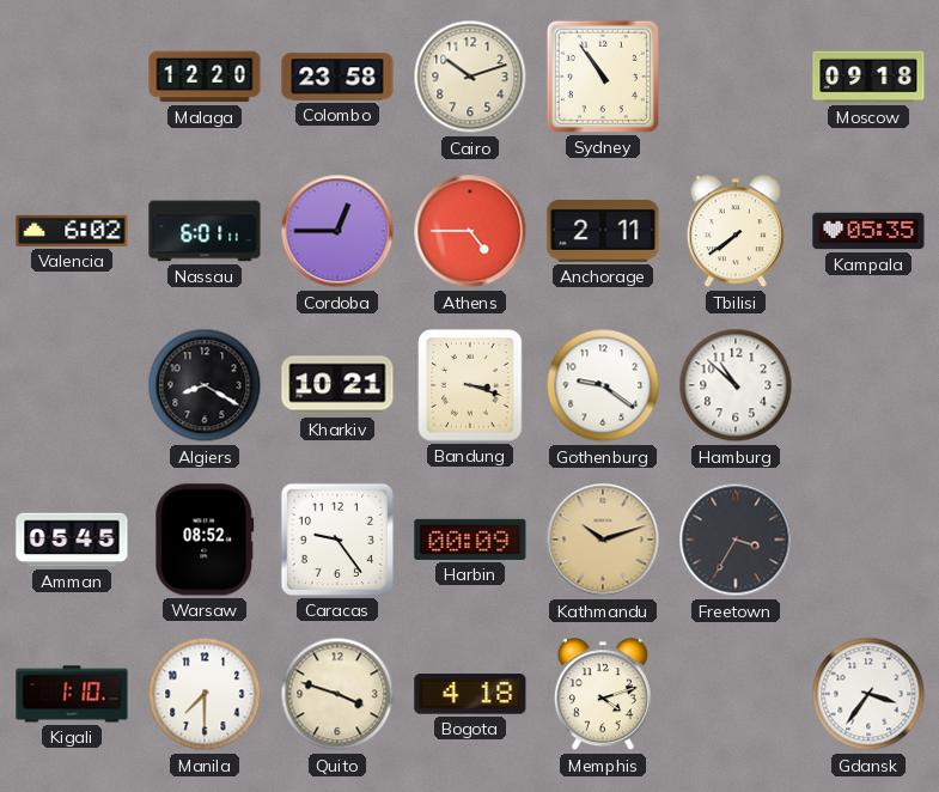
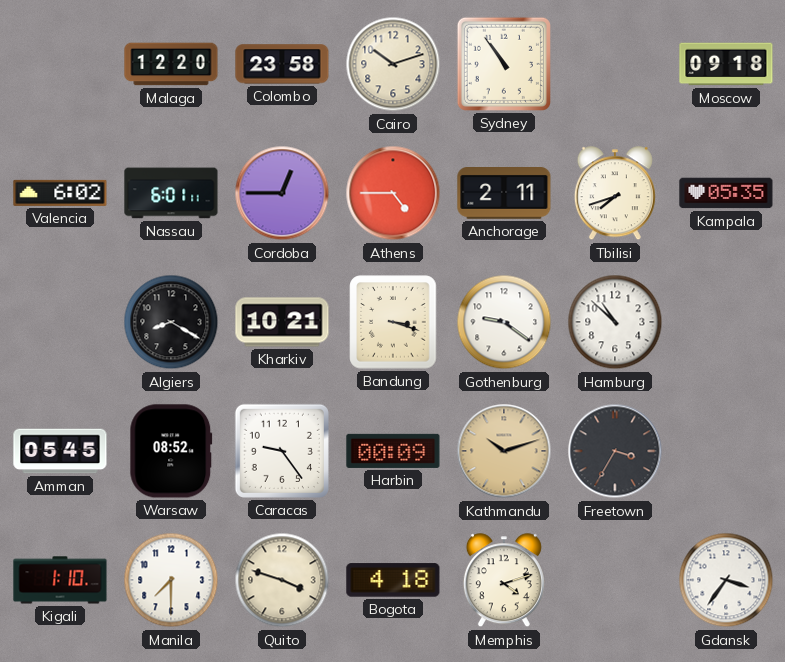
Tbilisi: 7:39 -> 7:42 (615, 194)
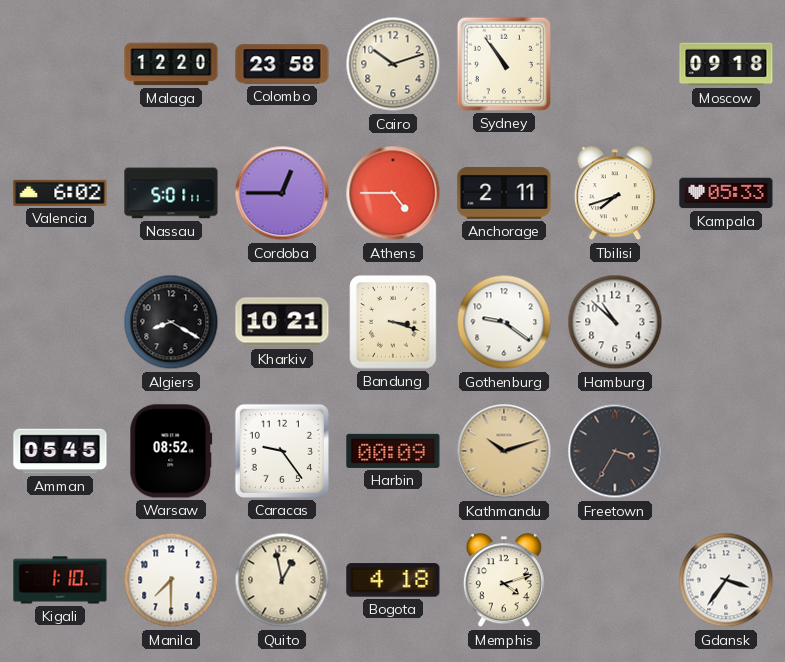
Nassau: 6:01 -> 5:01 (171, 193)
Kampala: 05:35 -> 05:33 (726, 193)
Quito: 3:48 -> 12:58 (282, 580)
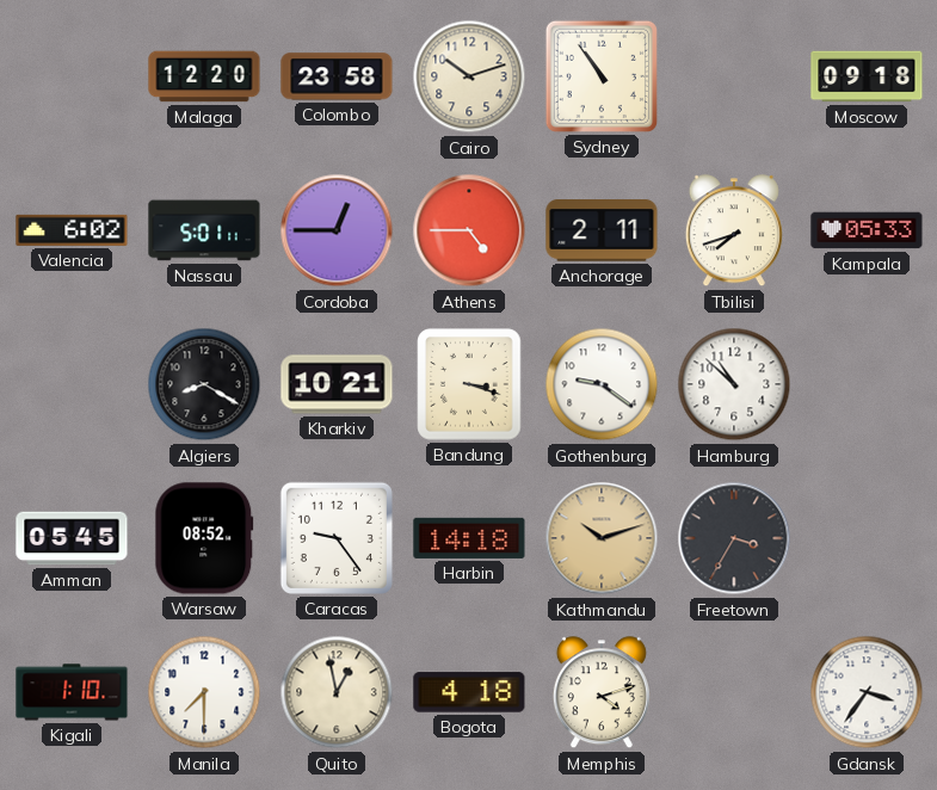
Harbin: 00:09 -> 14:18 (469, 538)
